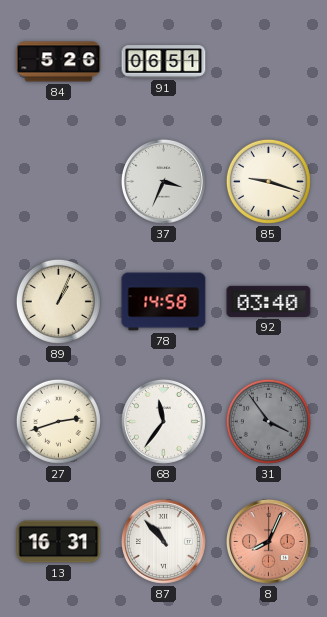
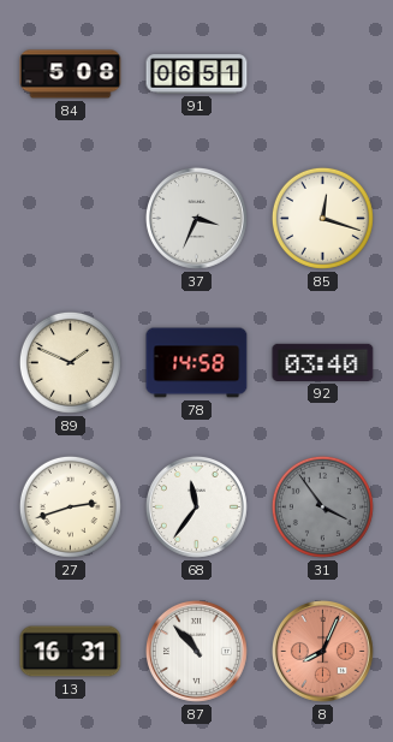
84: 5:26 -> 5:08 (71, 75)
85: 9:18 -> 12:18 (322, 218)
89: 1:04 -> 1:49 (70, 362)
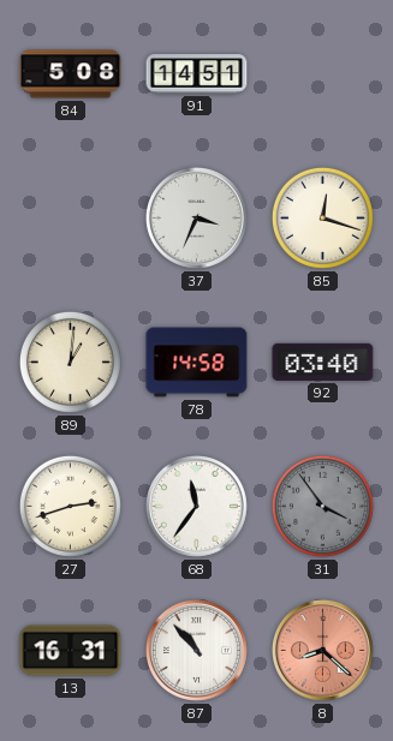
91: 06:51 -> 14:51 (197, 74)
89: 1:49 -> 1:01 (70, 361)
8: 8:04 -> 8:22 (322, 650)
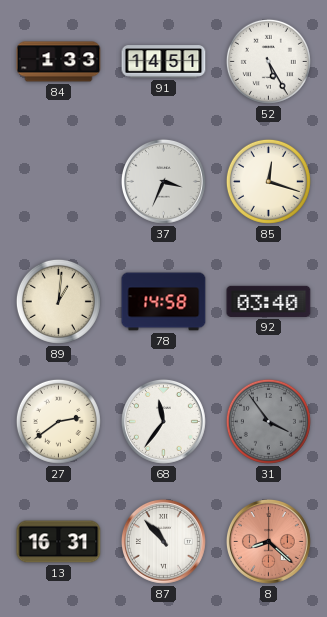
84: 5:08 -> 1:33 (59, 62)
52: none -> 5:25 (268, 61)
27: 2:42 -> 2:39 (58, 421)
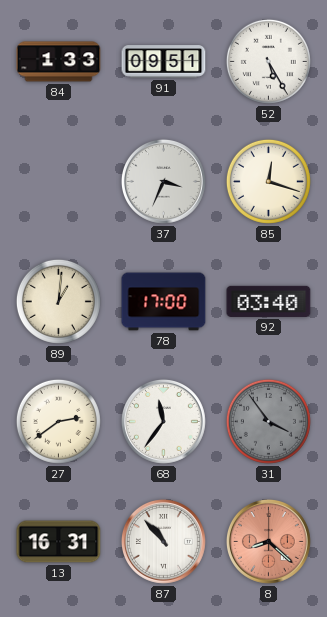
91: 14:51 -> 09:51 (164, 62)
78: 14:58 -> 17:00 (164, 302)
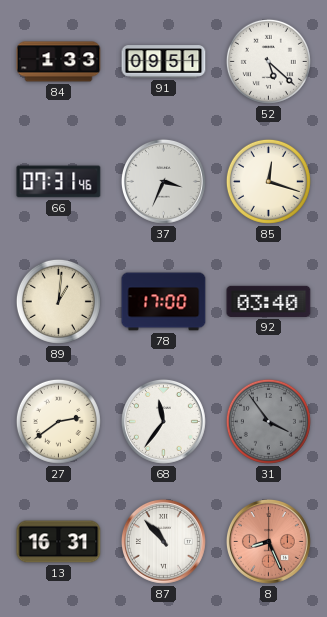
52: 5:25 -> 5:22 (268, 61)
66: none -> 07:31 (59, 182)
8: 8:22 -> 8:26 (268, 541)
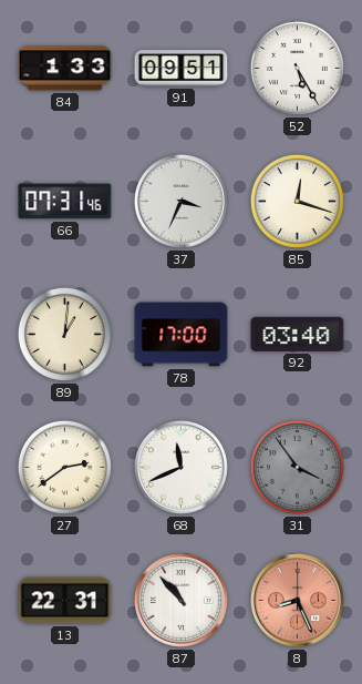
52: 5:22 -> 5:25 (297, 68)
68: 11:36 -> 11:41 (180, 467)
13: 16:31 -> 22:31 (65, 601)
